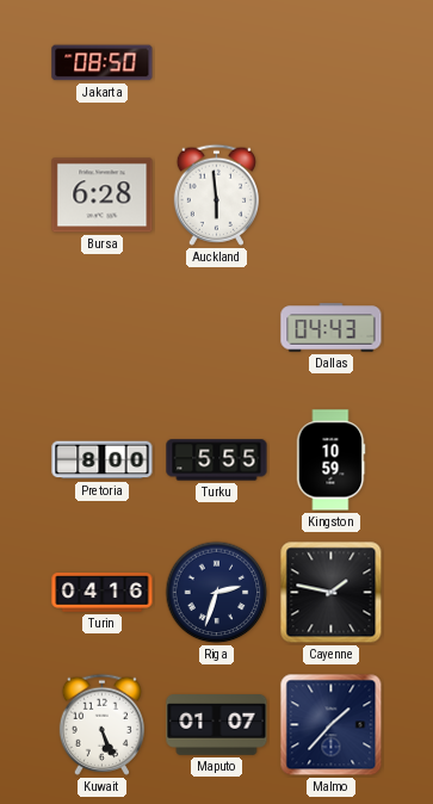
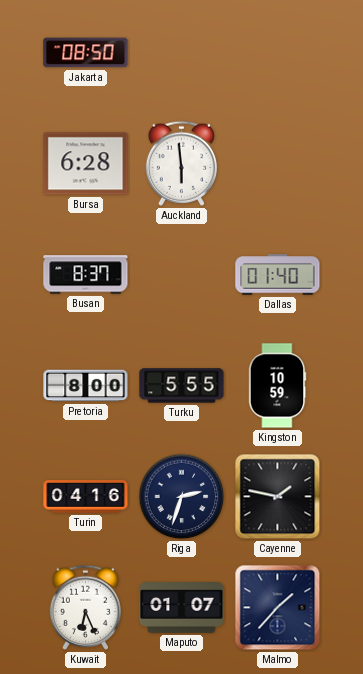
Busan: none -> 8:37 (86, 275)
Dallas: 04:43 -> 01:40 (278, 275)
Kuwait: 5:26 -> 6:26 (85, 607)
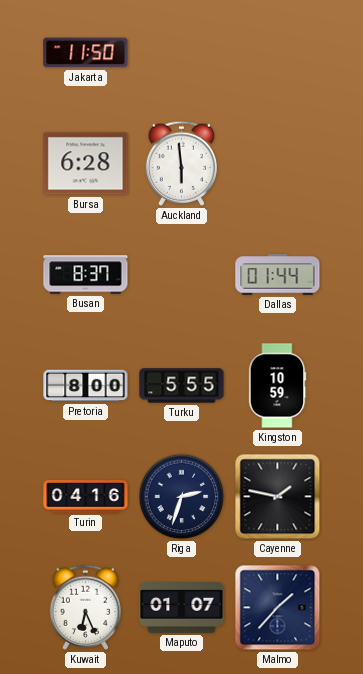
Jakarta: 08:50 -> 11:50 (86, 53)
Dallas: 01:40 -> 01:44 (278, 275)
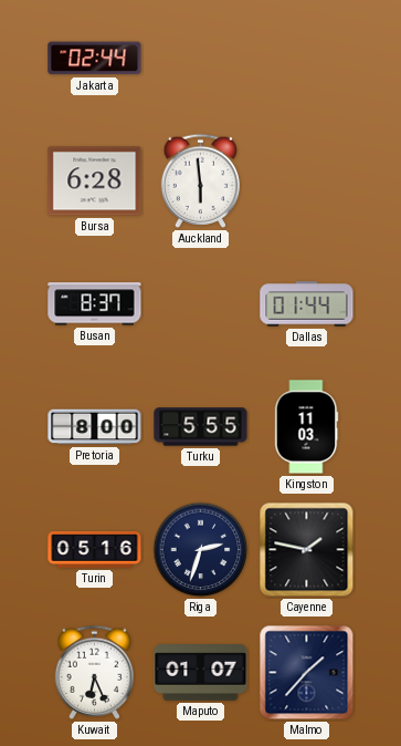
Jakarta: 11:50 -> 02:44 (95, 59)
Kingston: 10:59 -> 11:03 (306, 427)
Turin: 04:16 -> 05:16 (95, 550)
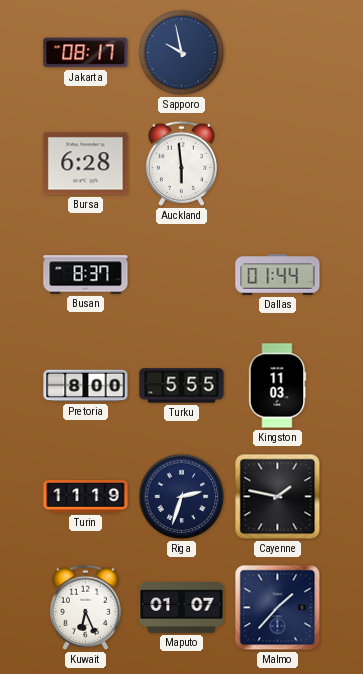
Jakarta: 02:44 -> 08:17 (86, 53)
Sapporo: none -> 9:58 (182, 53)
Turin: 05:16 -> 11:19 (86, 497)
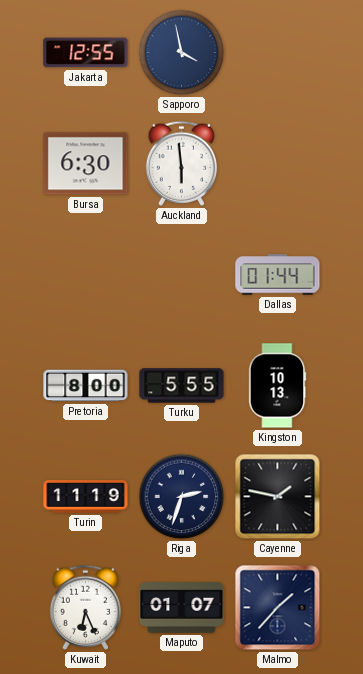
Jakarta: 08:17 -> 12:55 (86, 53)
Sapporo: 9:58 -> 3:58 (182, 53)
Bursa: 6:28 -> 6:30 (86, 164)
Busan: 8:37 -> none (86, 275)
Kingston: 11:03 -> 10:13 (277, 386)
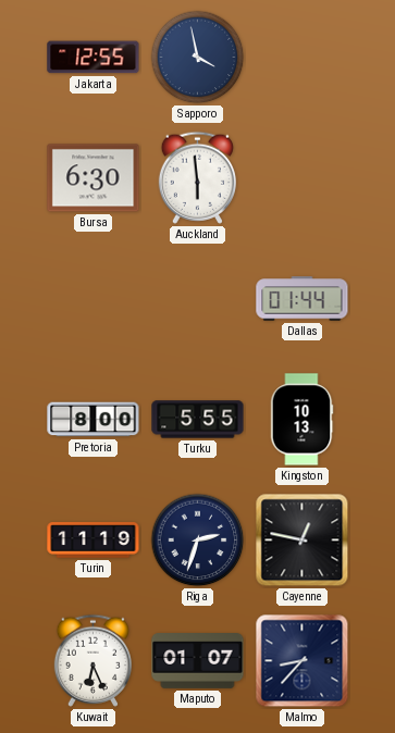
Cayenne: 1:47 -> 12:47 (303, 541)
Malmo: 1:37 -> 8:37 (303, 661)
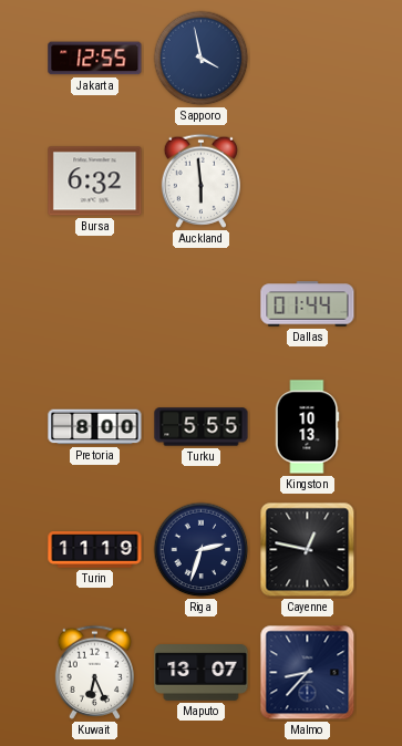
Bursa: 6:30 -> 6:32 (95, 182)
Maputo: 01:07 -> 13:07 (202, 673)
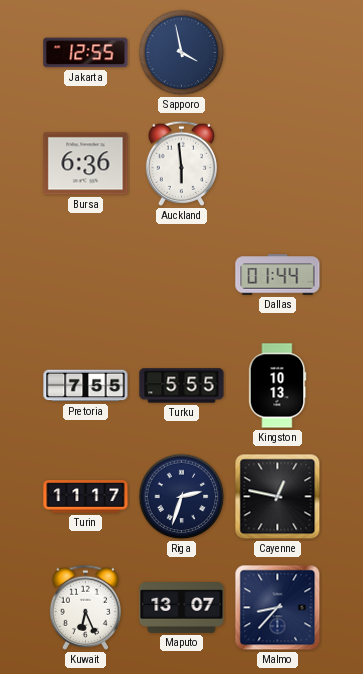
Bursa: 6:32 -> 6:36 (86, 164)
Pretoria: 8:00 -> 7:55 (86, 386)
Turin: 11:19 -> 11:17 (86, 497)
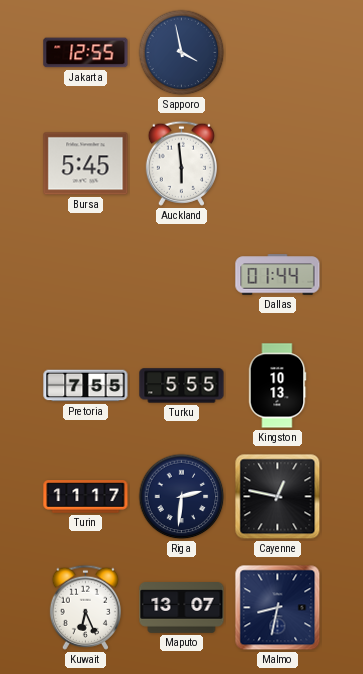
Bursa: 6:36 -> 5:45 (86, 164)
Riga: 2:33 -> 2:31 (182, 497)
Malmo: 8:37 -> 8:32 (278, 608)
